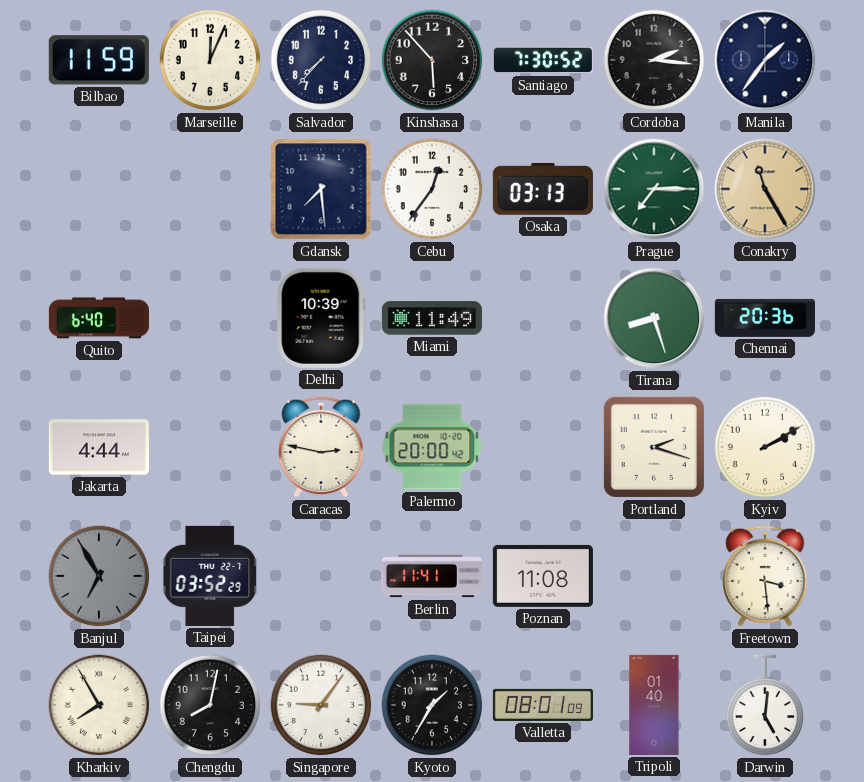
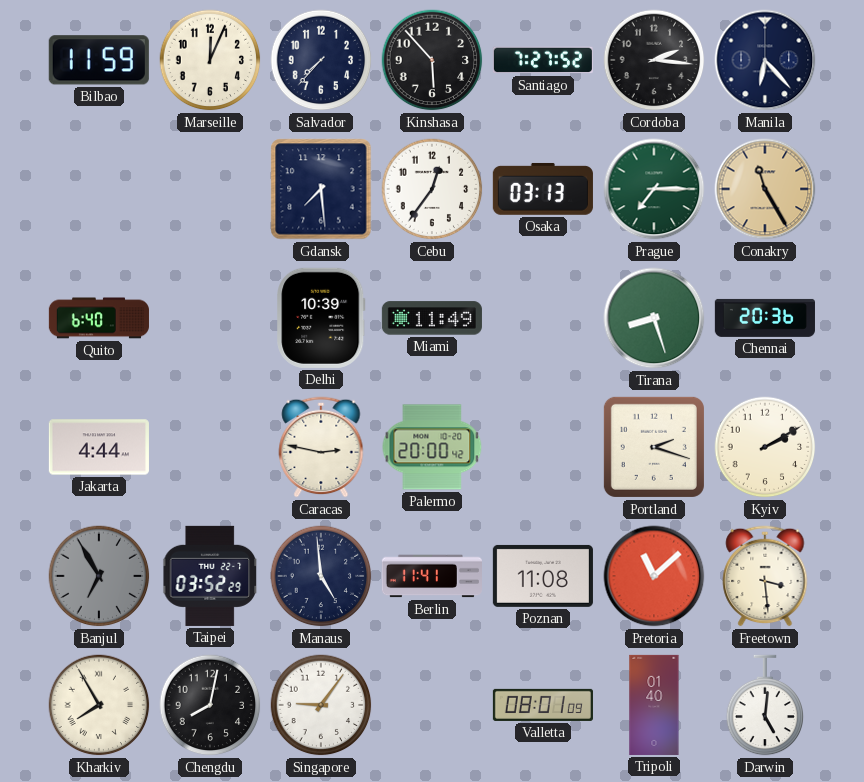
Santiago: 7:30 -> 7:27 (543, 60)
Manila: 1:36 -> 6:23 (765, 60)
Manaus: none -> 4:59 (321, 576)
Pretoria: none -> 11:08 (654, 576)
Kyoto: 1:35 -> none (432, 705)
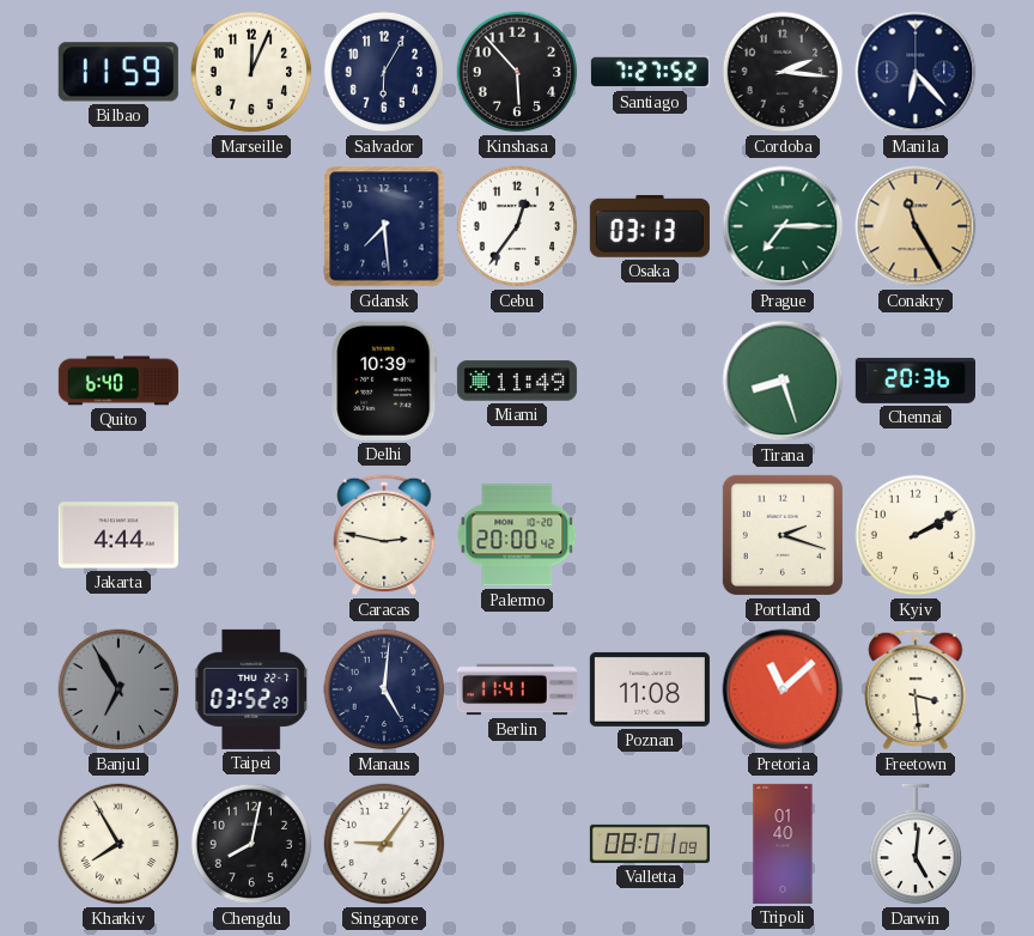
Salvador: 7:37 -> 6:05 (384, 72)
Manaus: 4:59 -> 5:01 (384, 689)
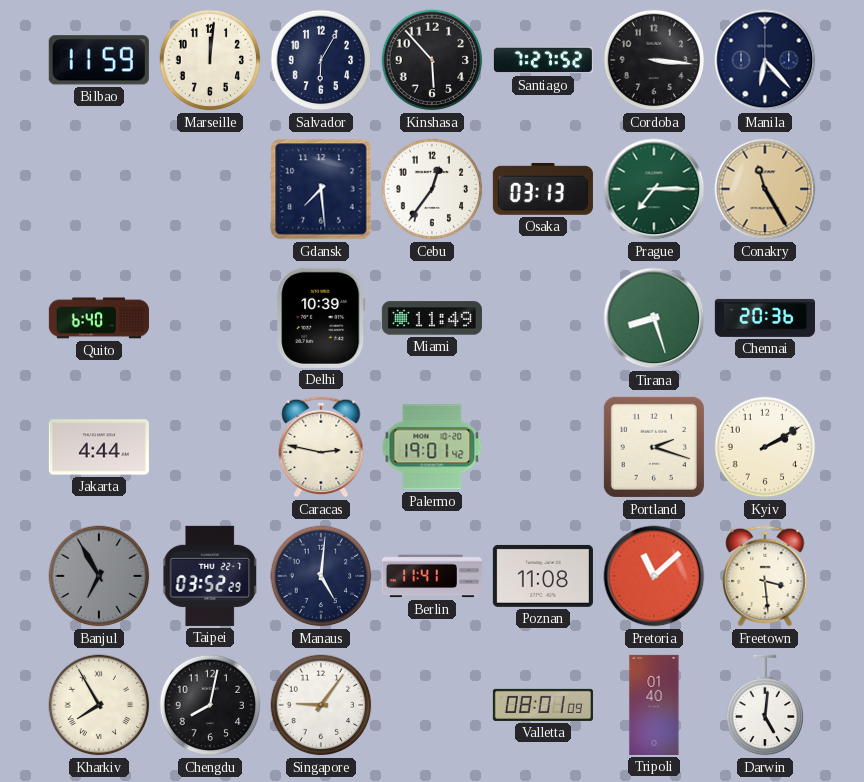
Marseille: 12:04 -> 12:01 (210, 60)
Cordoba: 2:16 -> 3:16 (654, 60)
Palermo: 20:00 -> 19:01 (432, 447)
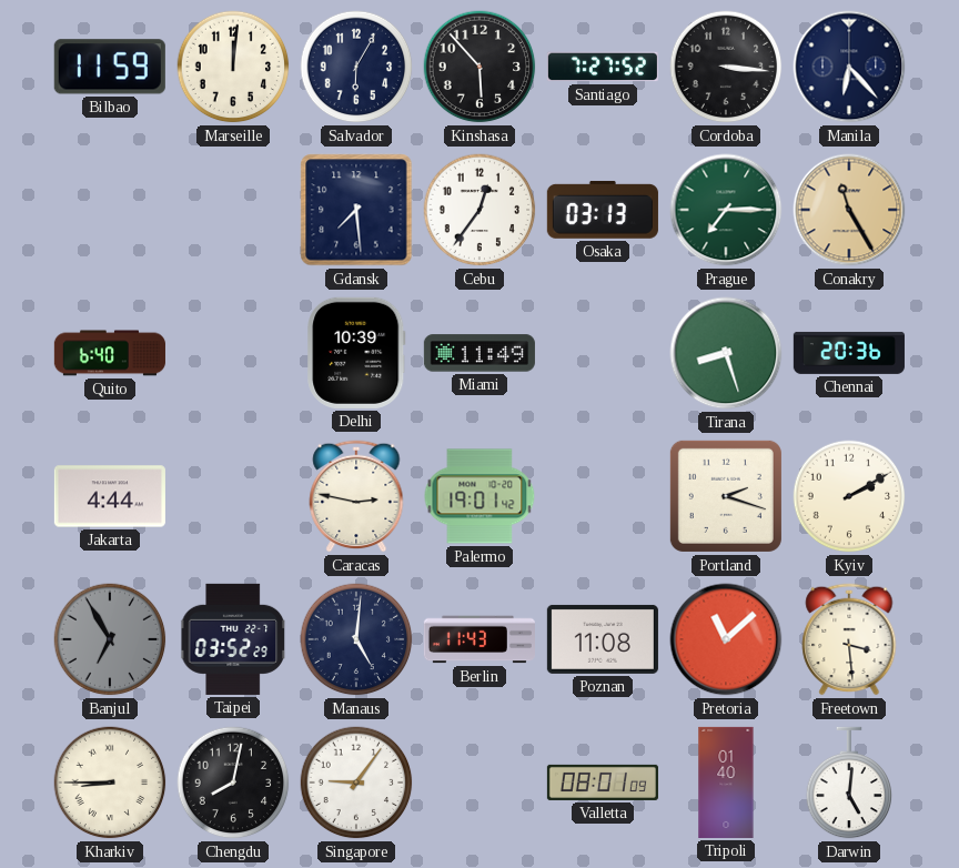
Berlin: 11:41 -> 11:43 (479, 639)
Kharkiv: 7:55 -> 8:45 (110, 783)
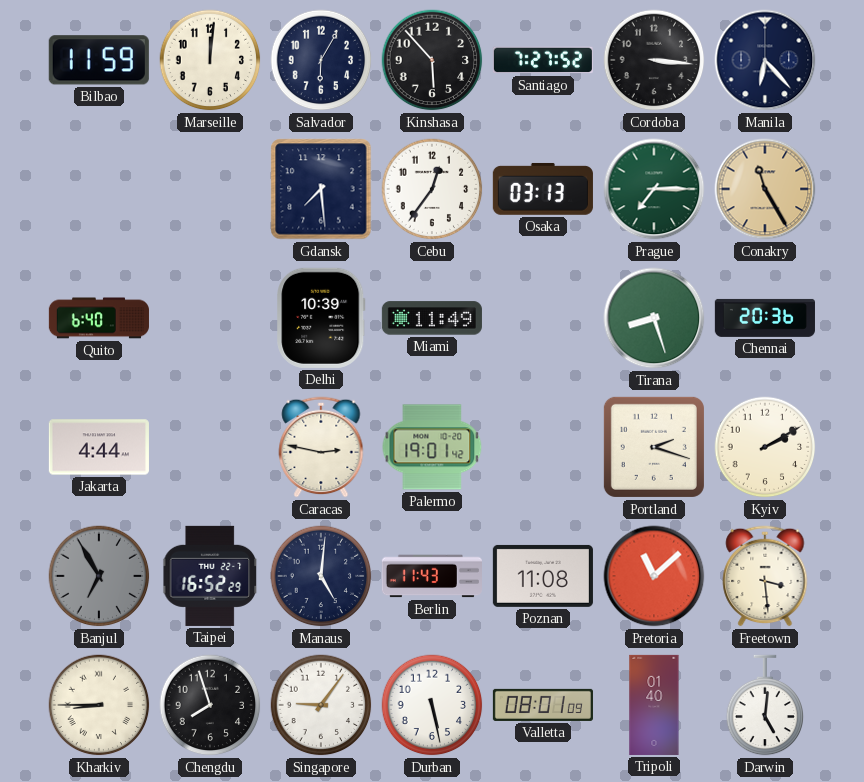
Taipei: 03:52 -> 16:52 (210, 576)
Chengdu: 8:02 -> 7:57 (210, 705)
Durban: none -> 5:28 (432, 705)
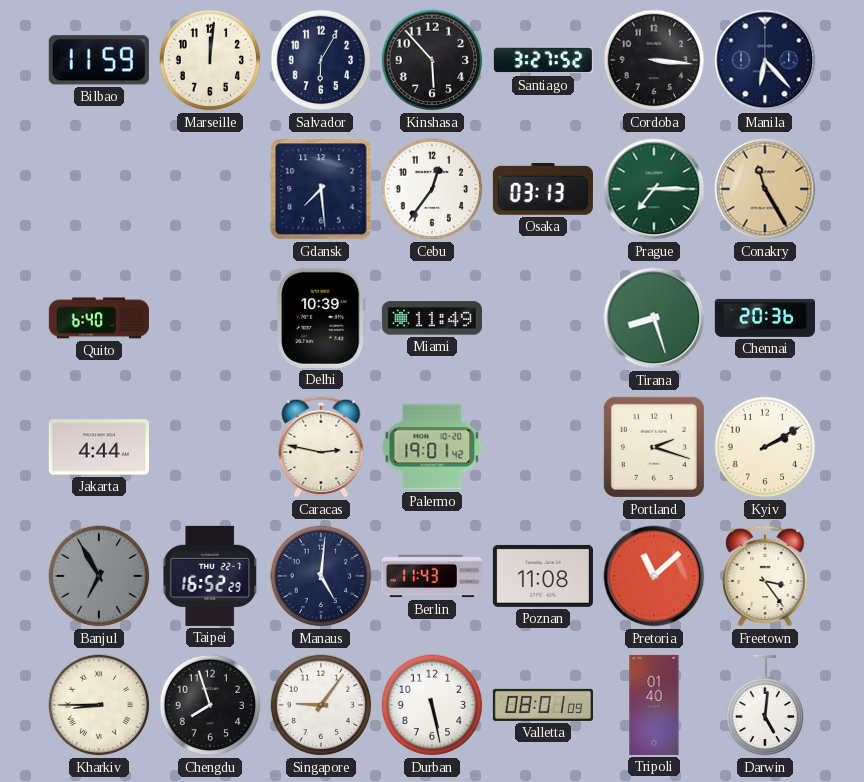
Santiago: 7:27 -> 3:27 (543, 60)
Freetown: 3:29 -> 3:24 (765, 576)
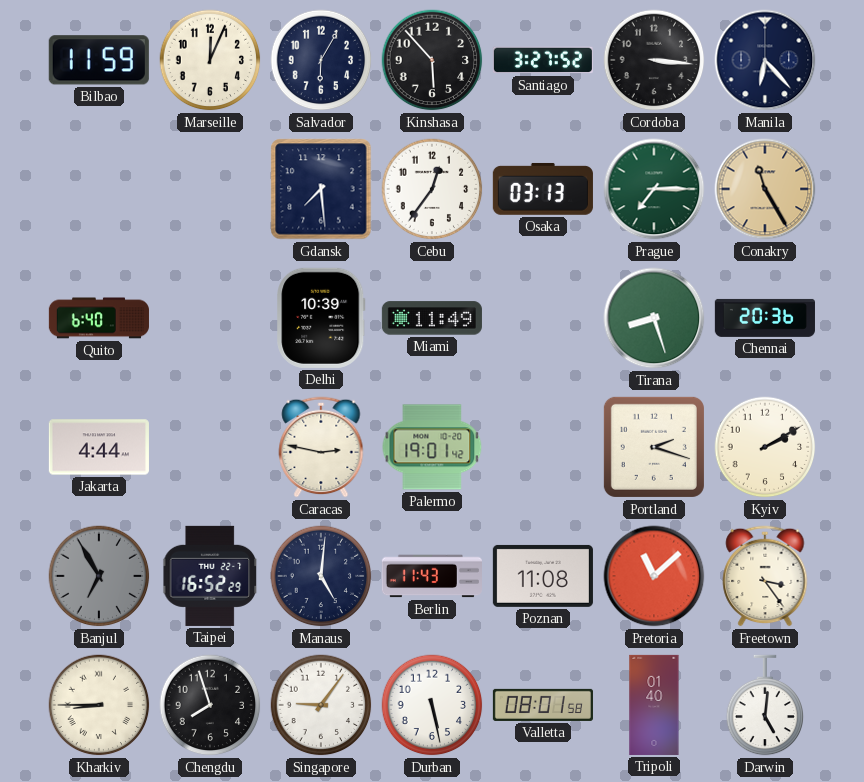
Marseille: 12:01 -> 12:04 (210, 60)
Valletta: 08:01:09 -> 08:01:58 (543, 705)
